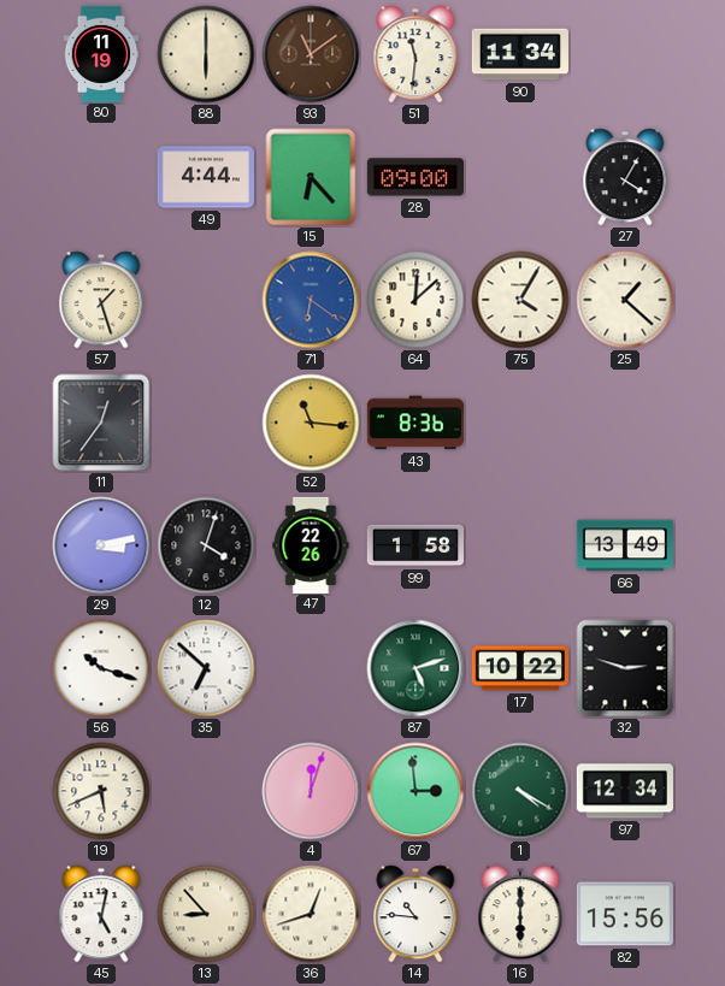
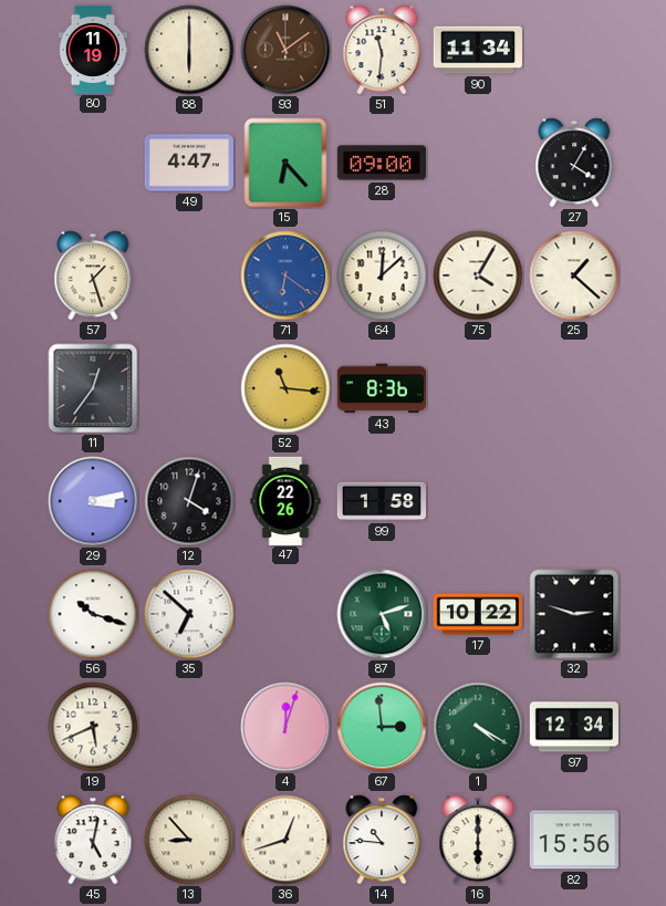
49: 4:44 -> 4:47 (189, 163)
66: 13:49 -> none (625, 545)
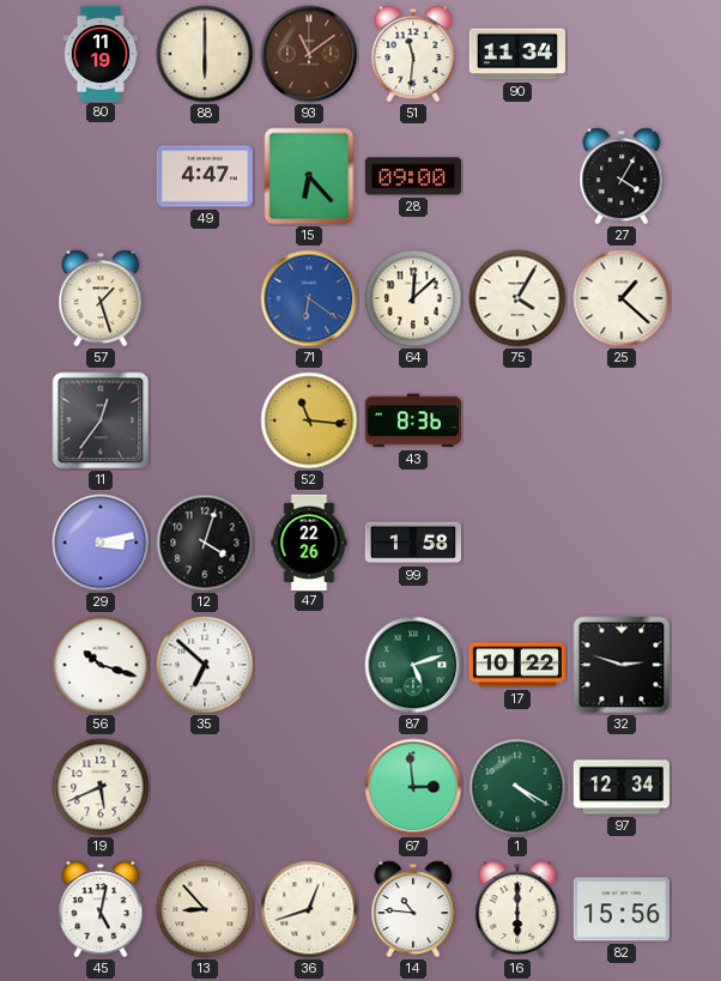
4: 12:03 -> none (285, 727)
